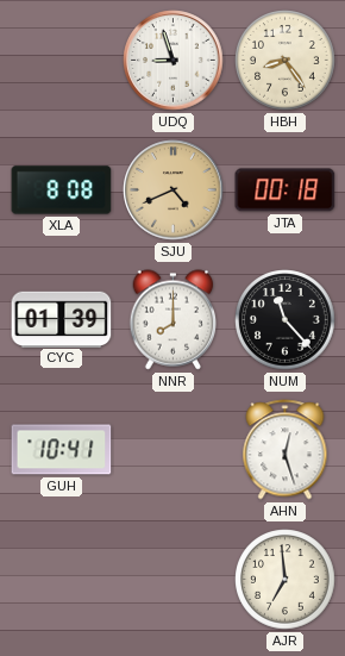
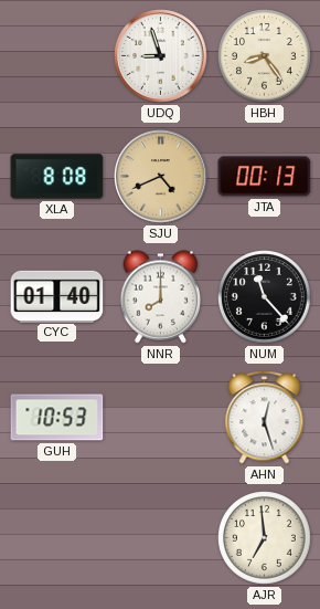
JTA: 00:18 -> 00:13 (265, 177)
CYC: 01:39 -> 01:40 (57, 296)
GUH: 10:41 -> 10:53 (57, 418)
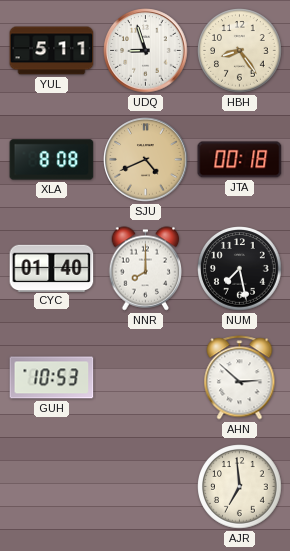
YUL: none -> 5:11 (52, 51)
JTA: 00:13 -> 00:18 (240, 160)
NUM: 11:23 -> 7:28 (240, 269)
AHN: 12:27 -> 2:52 (240, 378)
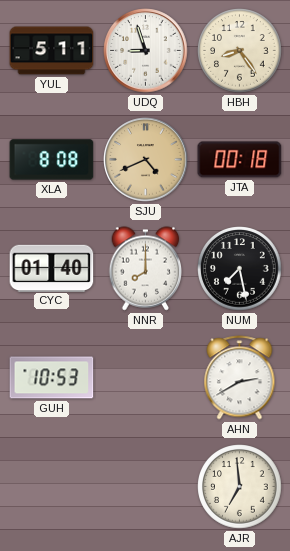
AHN: 2:52 -> 2:40 (240, 378)
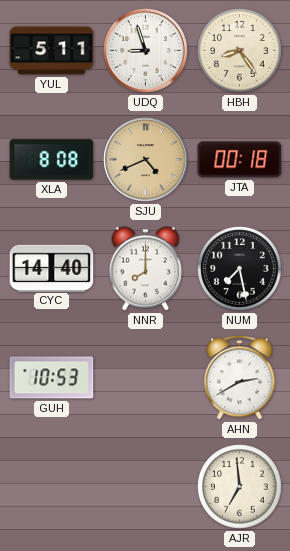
CYC: 01:40 -> 14:40 (52, 268)
